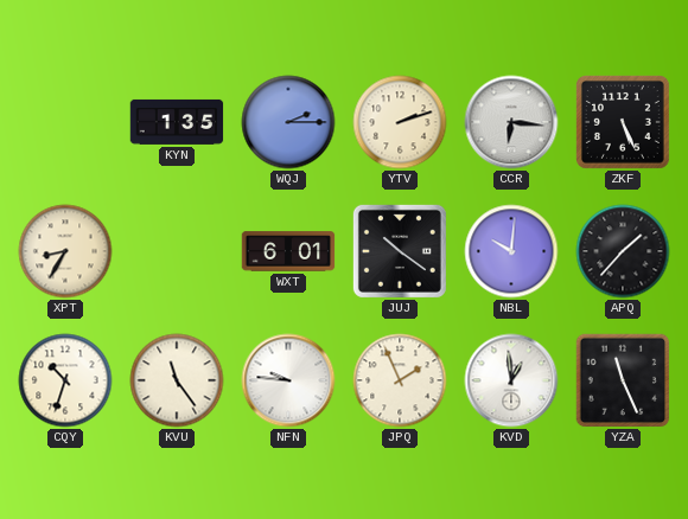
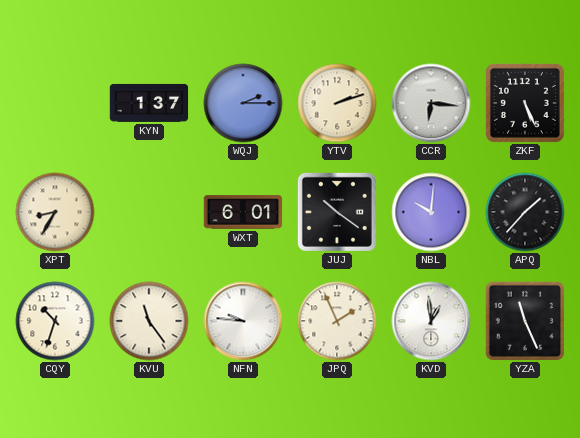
KYN: 1:35 -> 1:37 (149, 103)
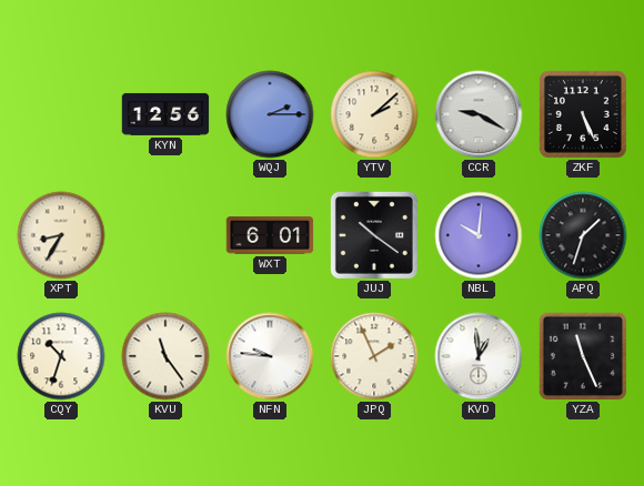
KYN: 1:37 -> 12:56 (165, 114)
YTV: 2:12 -> 2:08 (374, 114)
CCR: 6:16 -> 9:20 (479, 114)
APQ: 1:37 -> 1:33 (583, 235)
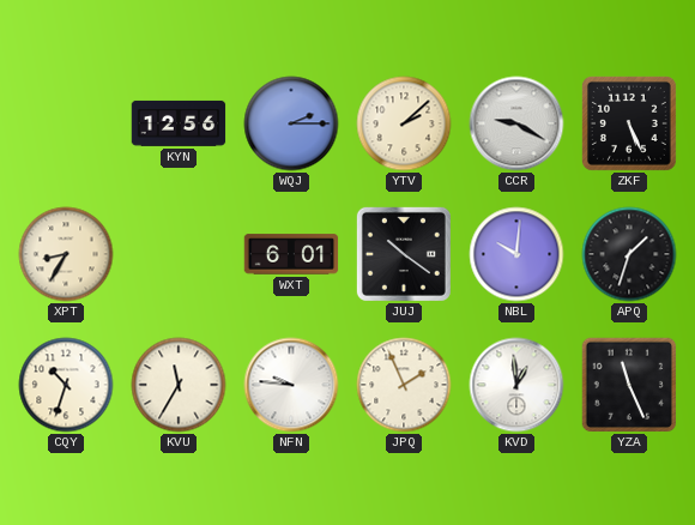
KVU: 11:24 -> 11:35 (179, 385)
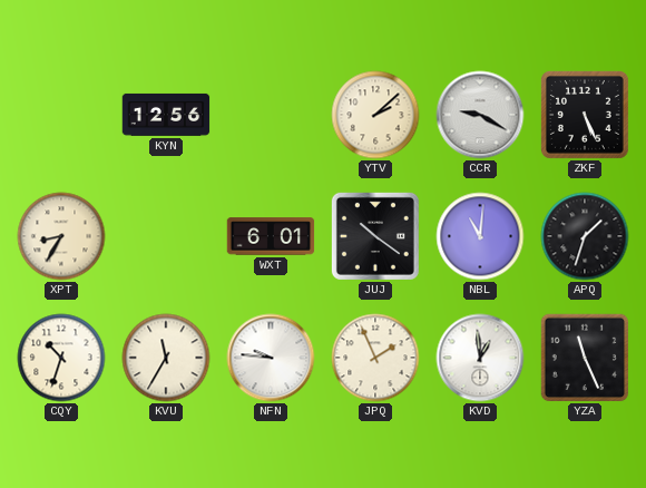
WQJ: 2:15 -> none (291, 123)
NBL: 10:01 -> 11:01 (480, 236)
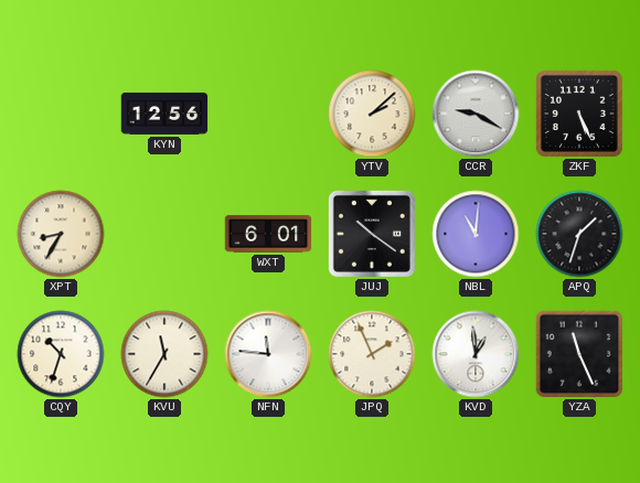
NFN: 9:46 -> 11:46 (268, 354)
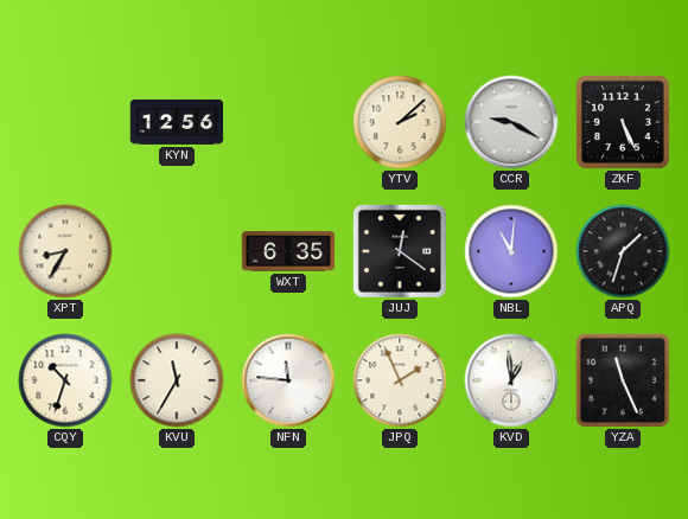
WXT: 6:01 -> 6:35 (288, 251)
JUJ: 10:21 -> 12:21 (400, 251)
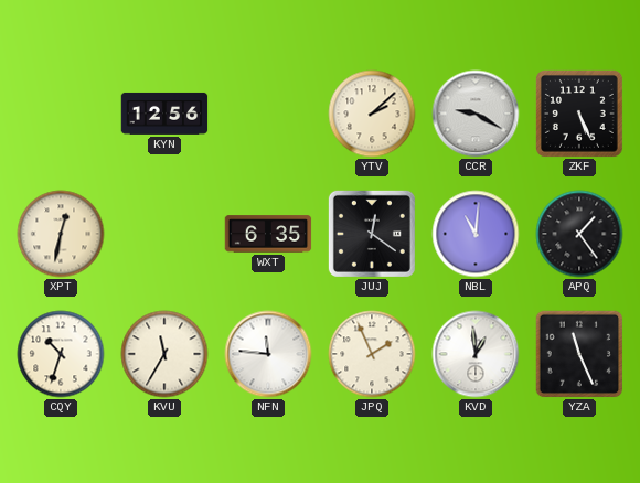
XPT: 8:35 -> 12:32 (61, 234)
APQ: 1:33 -> 1:24 (579, 234)
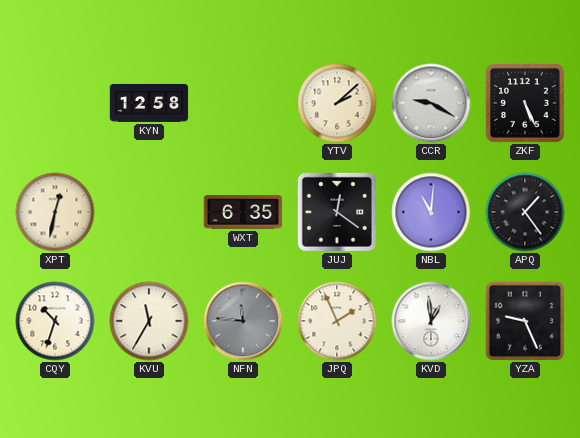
KYN: 12:56 -> 12:58 (149, 103)
NFN dial: white -> grey (243, 321)
YZA: 11:26 -> 9:26 (525, 321)
